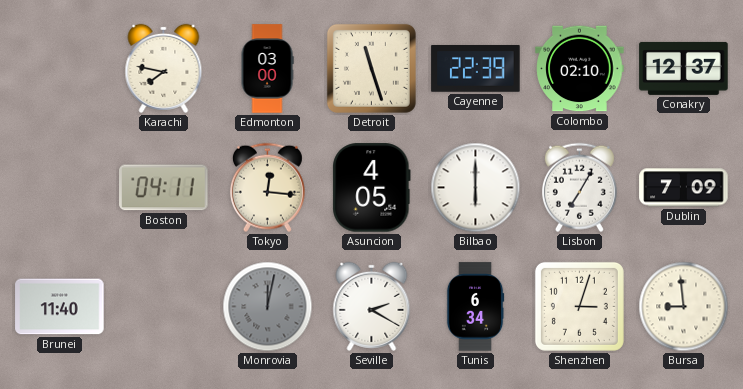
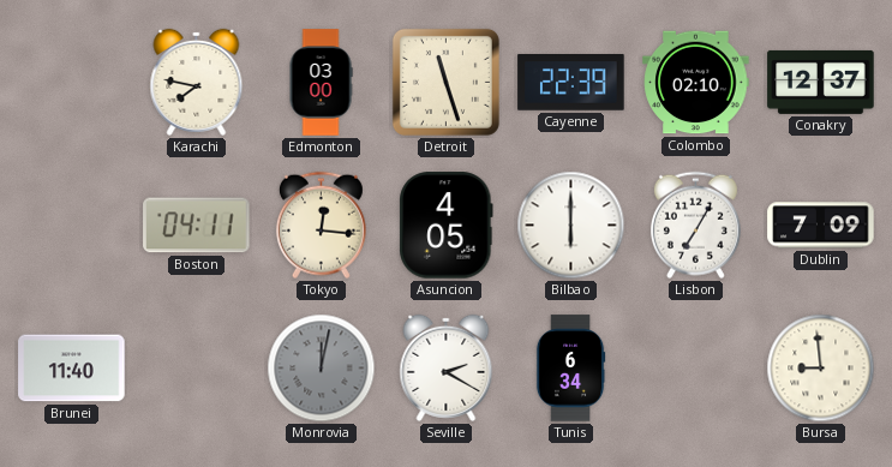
Shenzhen: 3:03 -> none (579, 306)
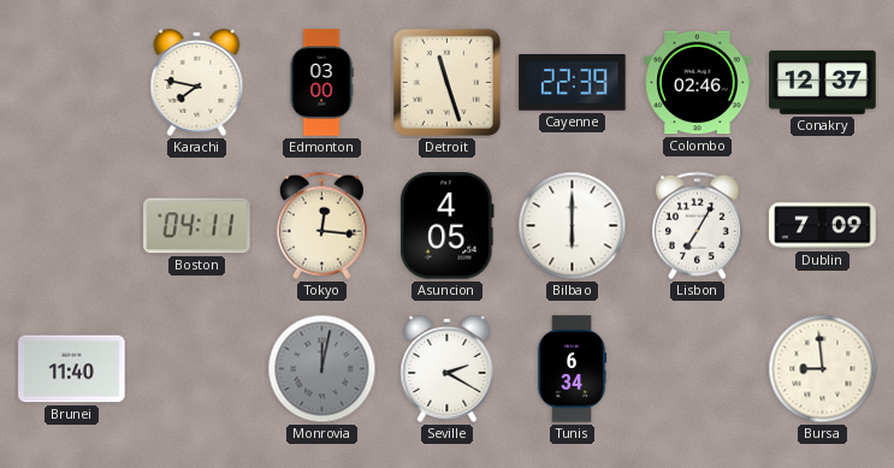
Colombo: 02:10 -> 02:46 (698, 83)
